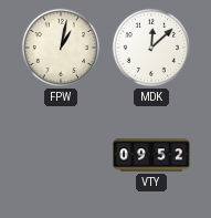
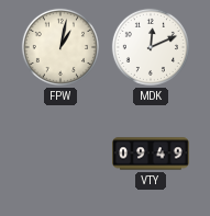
MDK: 12:08 -> 12:11 (151, 47)
VTY: 09:52 -> 09:49 (151, 154)
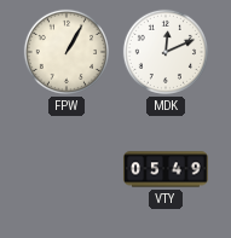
FPW: 1:02 -> 1:05 (67, 52)
VTY: 09:49 -> 05:49 (166, 169)
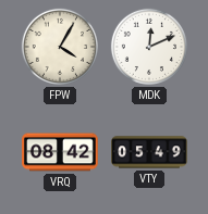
FPW: 1:05 -> 4:05 (60, 47)
VRQ: none -> 08:42 (60, 152)
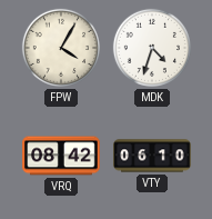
MDK: 12:11 -> 4:33 (152, 48)
VTY: 05:49 -> 06:10 (152, 156)
